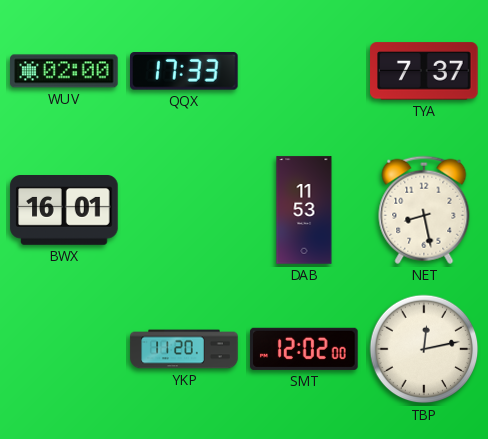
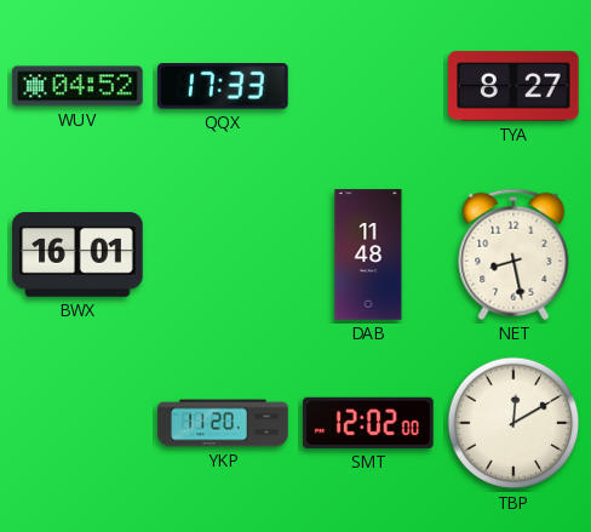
WUV: 02:00 -> 04:52 (78, 86)
TYA: 7:37 -> 8:27 (513, 86)
DAB: 11:53 -> 11:48 (368, 254)
TBP: 12:13 -> 12:10 (513, 423)
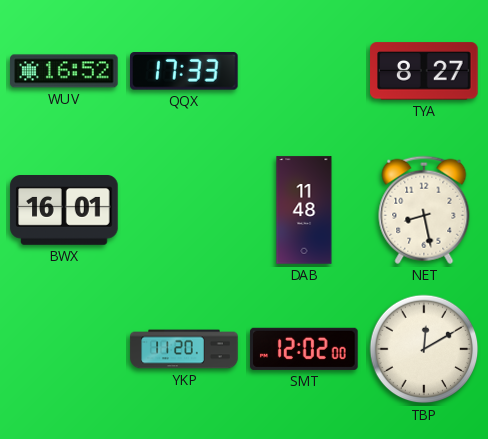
WUV: 04:52 -> 16:52 (64, 71)
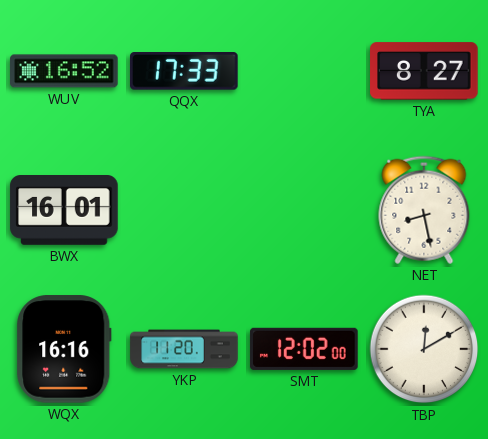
DAB: 11:48 -> none (304, 210)
WQX: none -> 16:16 (64, 349)
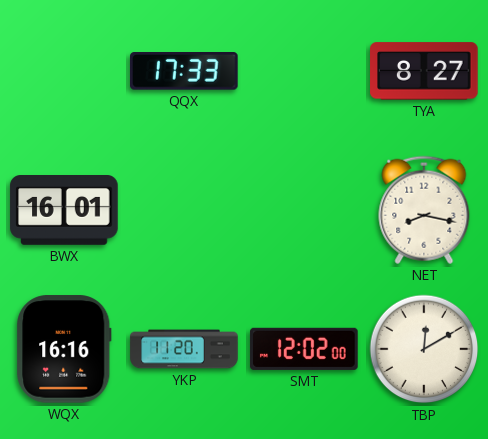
WUV: 16:52 -> none (64, 71)
NET: 8:28 -> 8:17 (424, 210)
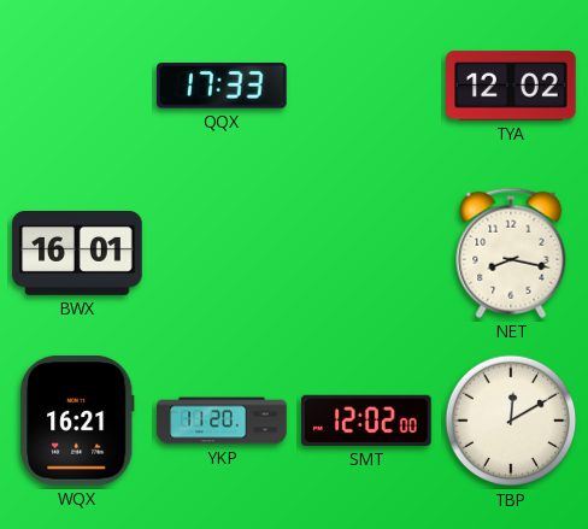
TYA: 8:27 -> 12:02 (511, 86)
WQX: 16:16 -> 16:21 (77, 421)
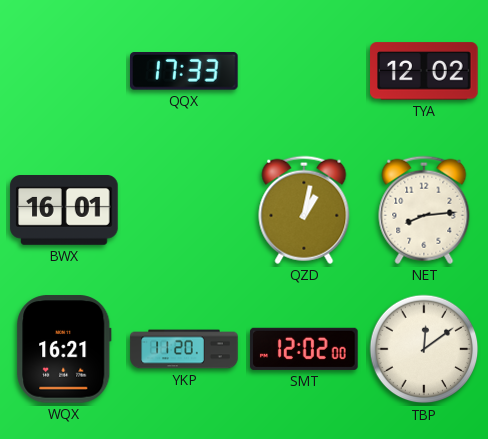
QZD: none -> 1:02 (304, 210)
NET: 8:17 -> 8:14 (424, 210)
TBP: 12:10 -> 12:09 (424, 349)
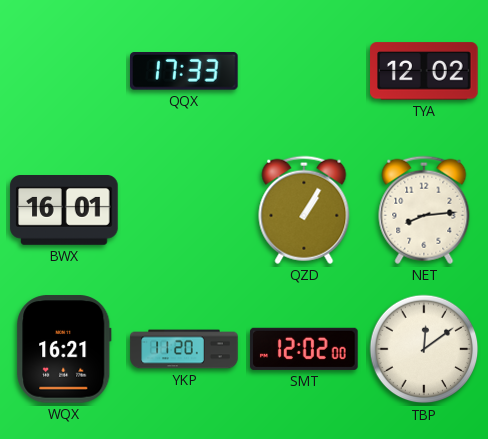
QZD: 1:02 -> 1:05 (304, 210)
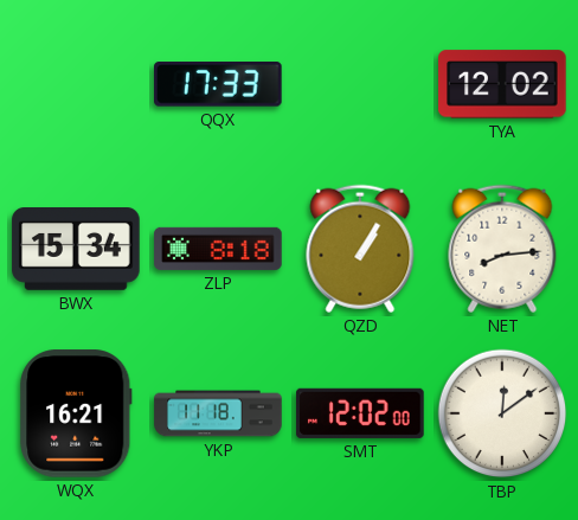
BWX: 16:01 -> 15:34 (76, 250)
ZLP: none -> 8:18 (218, 249)
YKP: 11:20 -> 11:18 (218, 413)
